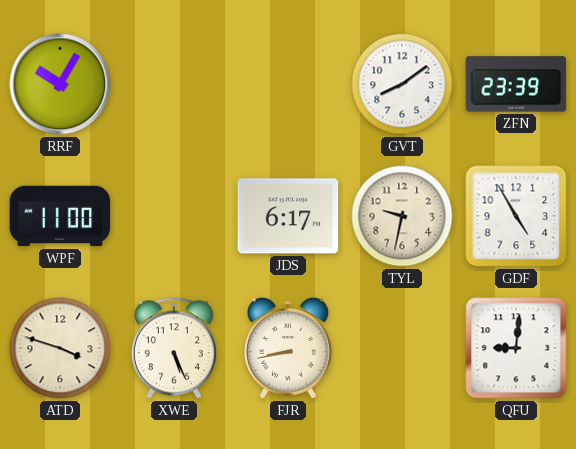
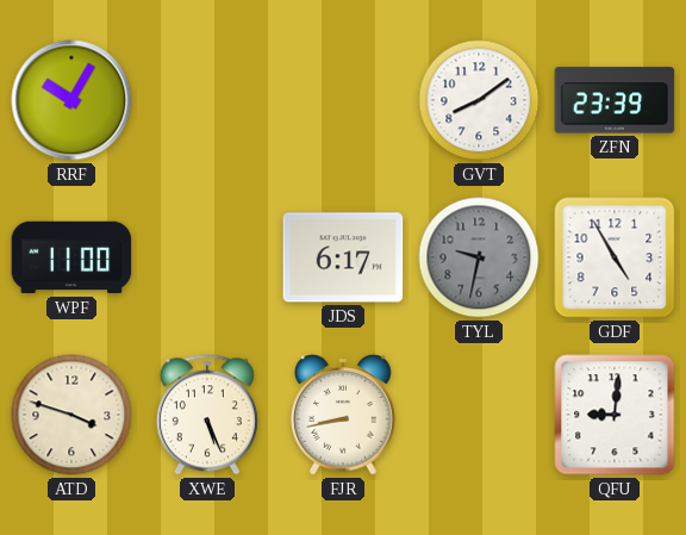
TYL dial: cream -> grey (479, 257)
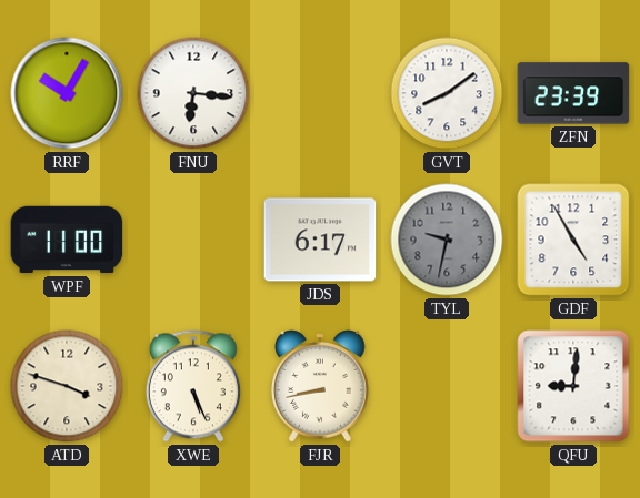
FNU: none -> 6:16 (193, 93)
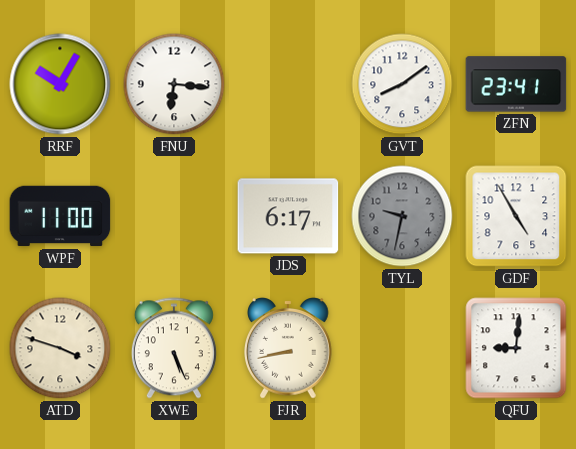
ZFN: 23:39 -> 23:41 (516, 84)
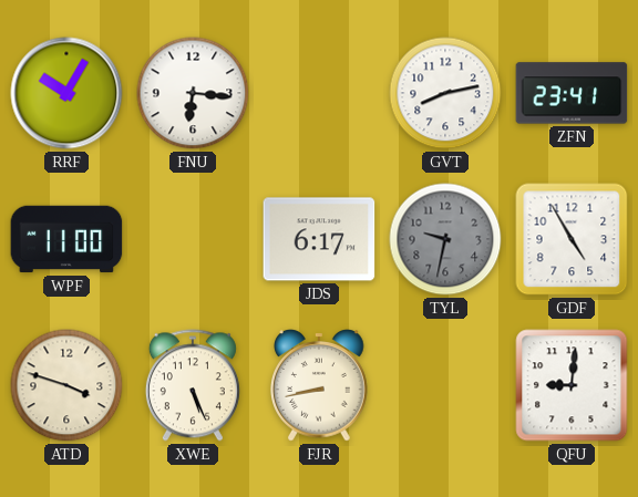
GVT: 8:09 -> 8:13 (445, 93)
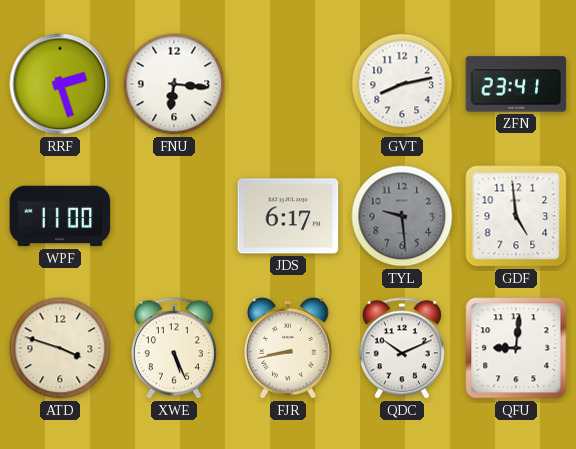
RRF: 10:05 -> 2:27 (60, 84)
TYL: 9:32 -> 9:29 (402, 216)
GDF: 4:55 -> 4:59 (516, 216)
QDC: none -> 10:11 (402, 348)
